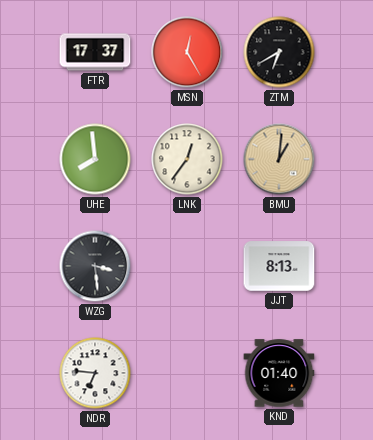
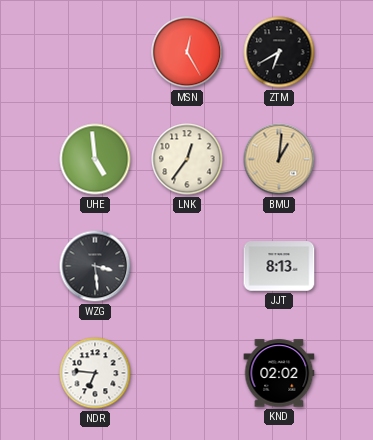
FTR: 17:37 -> none (95, 52)
UHE: 7:59 -> 4:59 (95, 159)
KND: 01:40 -> 02:02 (279, 373)
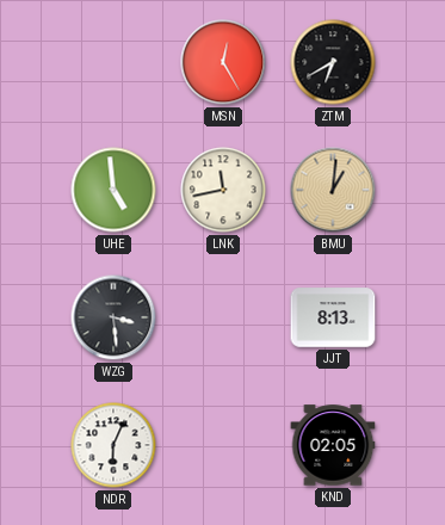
LNK: 12:36 -> 11:43 (223, 190)
NDR: 6:46 -> 6:04 (113, 445)
KND: 02:02 -> 02:05 (333, 445)
